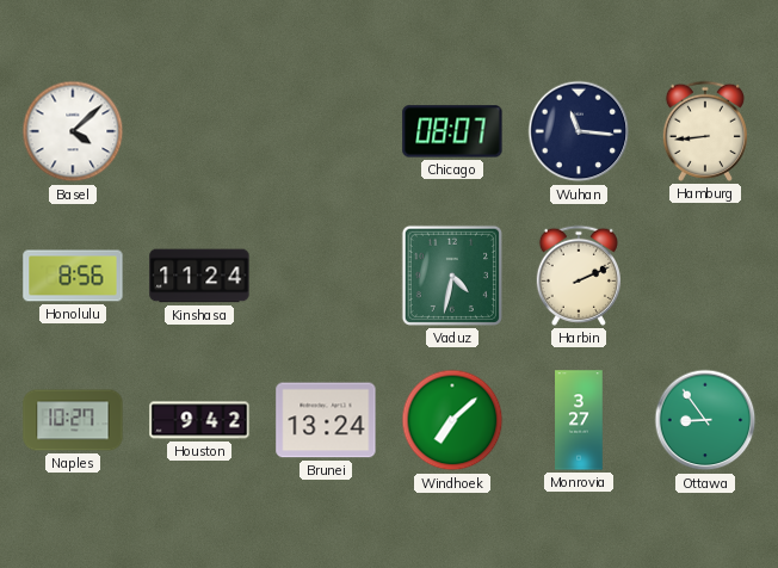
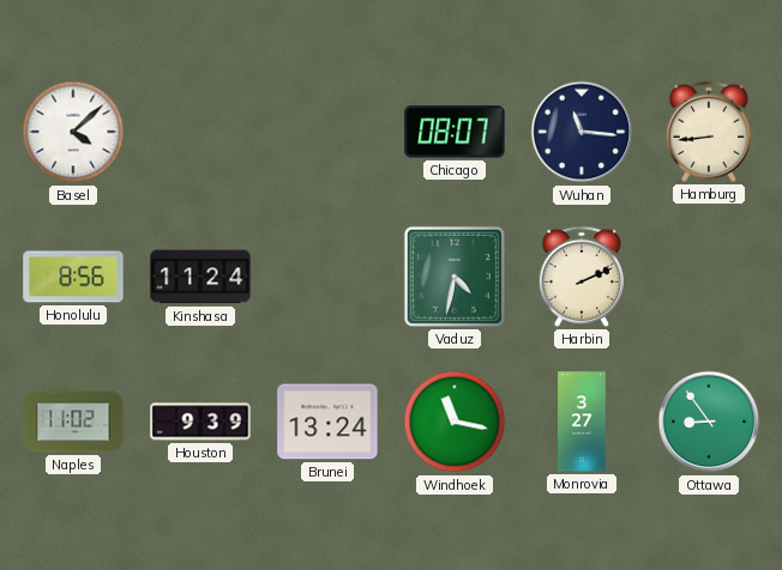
Naples: 10:27 -> 11:02 (73, 422)
Houston: 9:42 -> 9:39 (200, 422)
Windhoek: 7:08 -> 11:17 (455, 422)
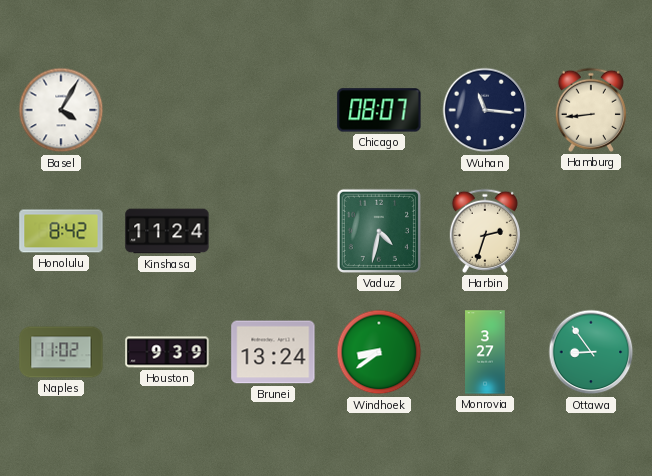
Basel: 4:08 -> 4:05 (61, 110)
Honolulu: 8:56 -> 8:42 (61, 231)
Harbin: 2:11 -> 2:33 (485, 231)
Windhoek: 11:17 -> 8:39 (379, 352)
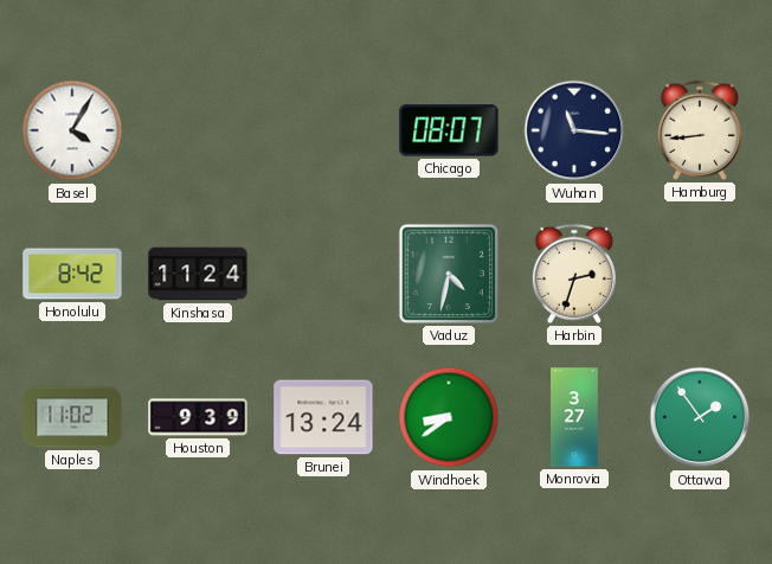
Ottawa: 8:54 -> 1:54 (700, 417)
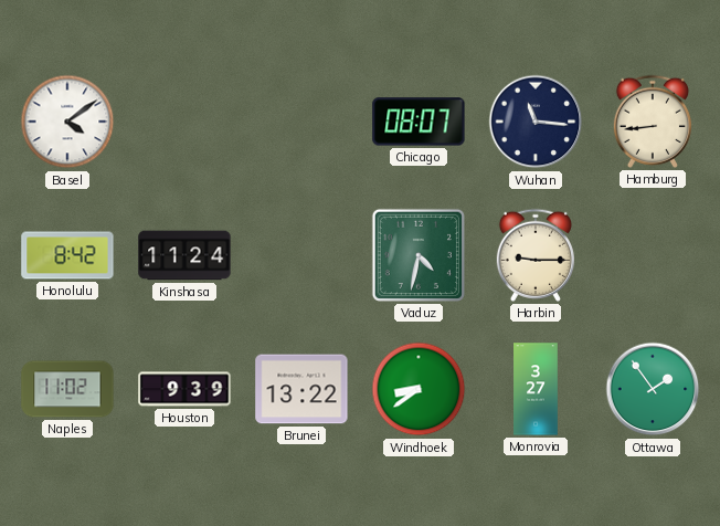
Basel: 4:05 -> 4:09 (67, 122)
Harbin: 2:33 -> 9:15 (536, 255)
Brunei: 13:24 -> 13:22 (301, 389)
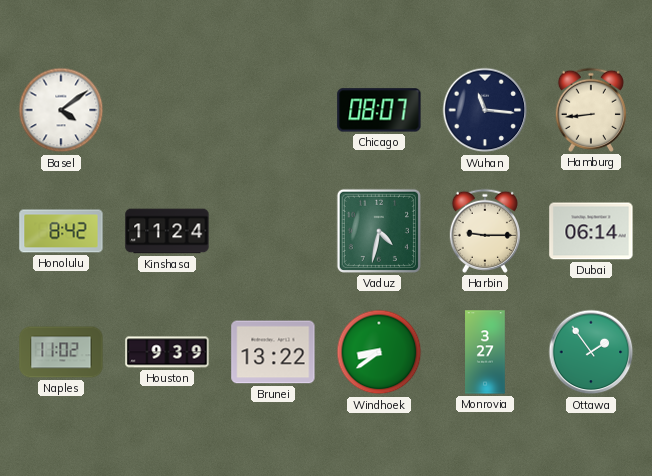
Dubai: none -> 06:14 (591, 231)
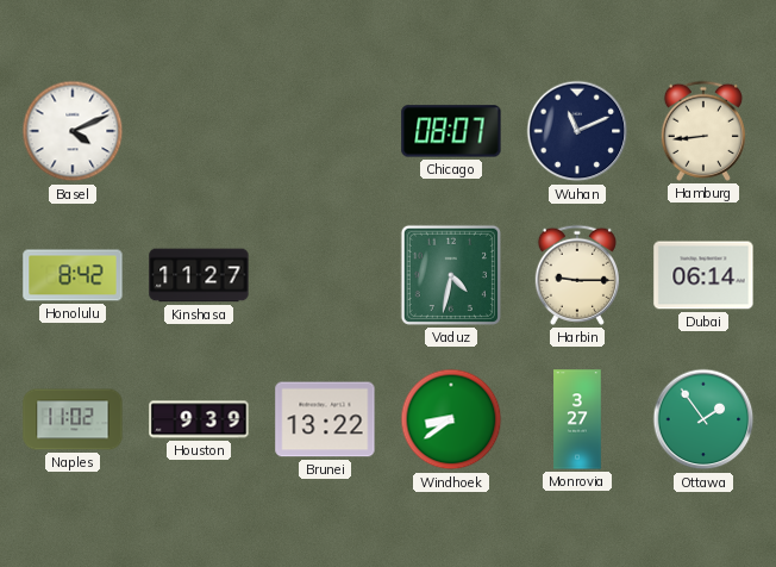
Basel: 4:09 -> 4:11 (73, 131)
Wuhan: 11:16 -> 11:11 (577, 131)
Kinshasa: 11:24 -> 11:27 (199, 275)
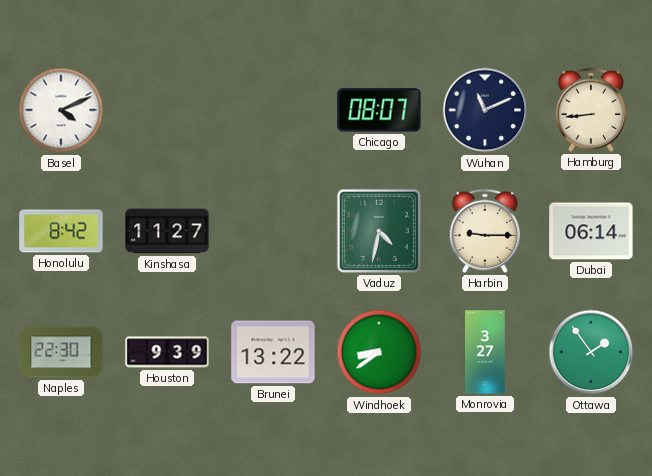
Naples: 11:02 -> 22:30 (61, 352)
